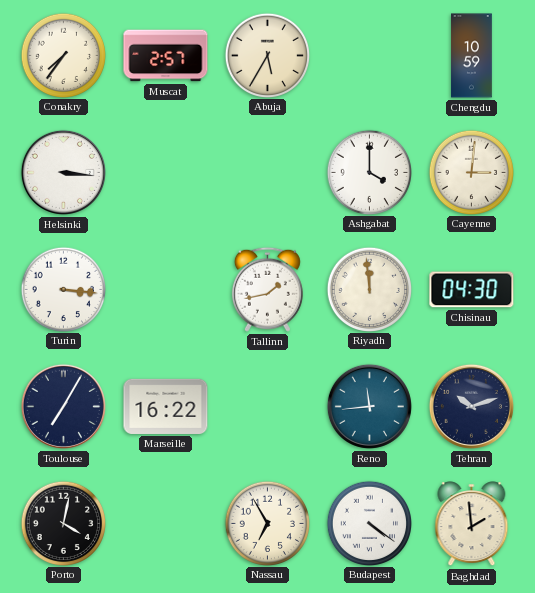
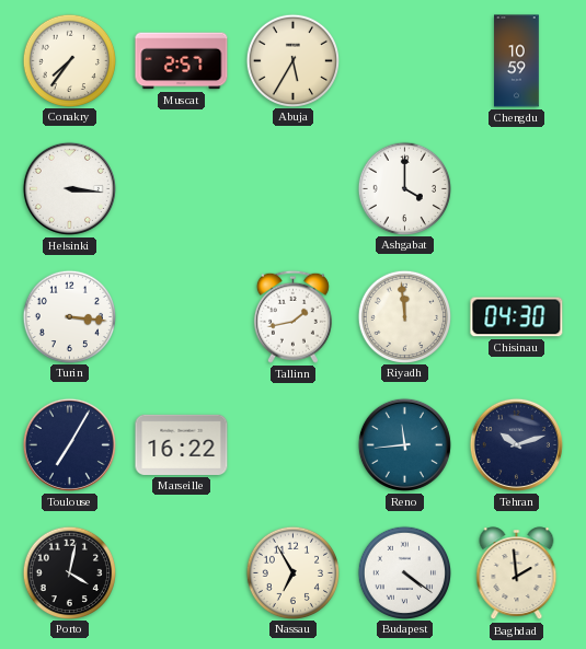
Cayenne: 3:01 -> none (471, 172)
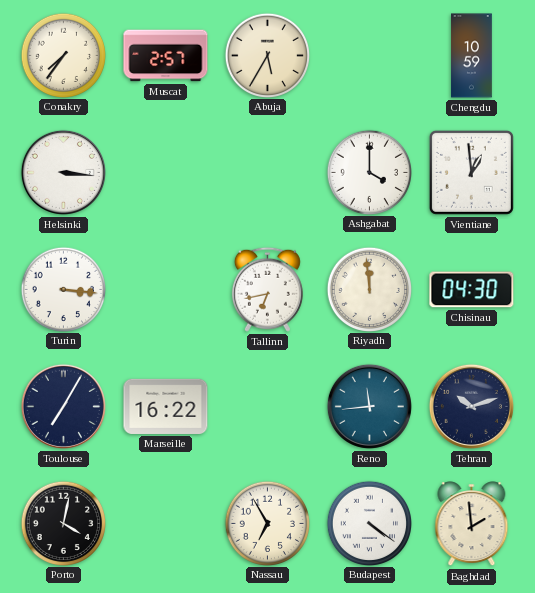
Vientiane: none -> 12:59 (471, 172)
Tallinn: 1:43 -> 6:43 (267, 289)
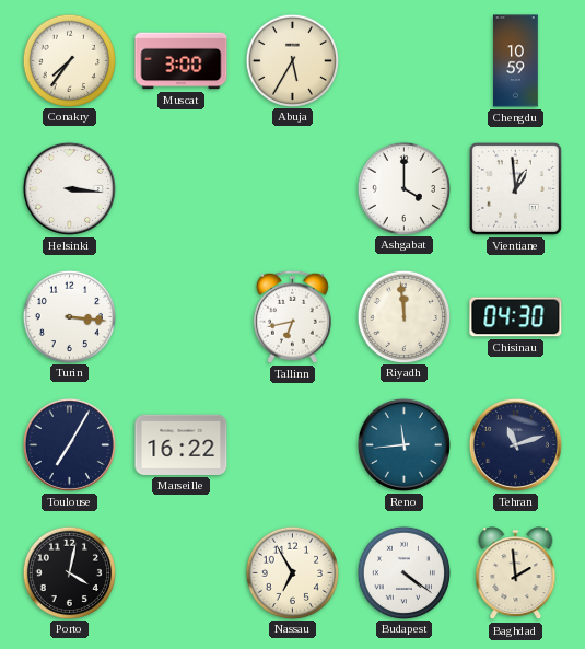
Muscat: 2:57 -> 3:00 (182, 61)
Tehran: 10:12 -> 11:12 (515, 444)
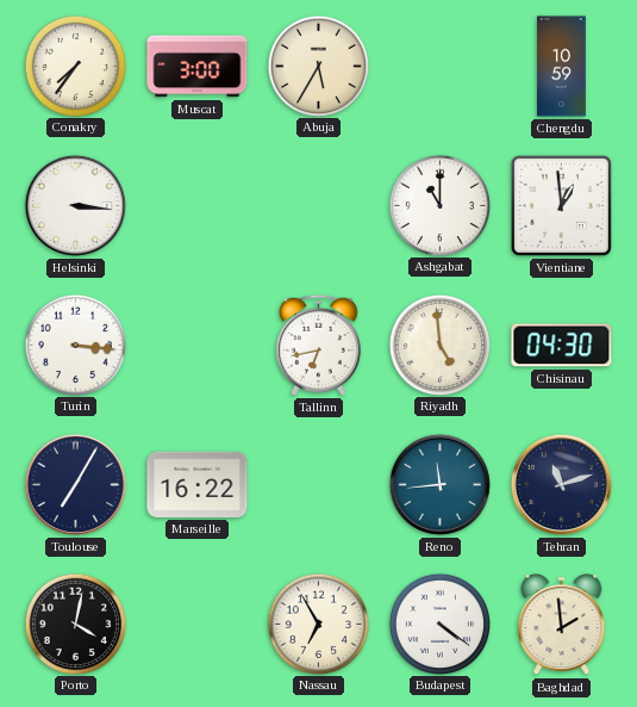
Ashgabat: 4:00 -> 11:00 (439, 205)
Riyadh: 11:59 -> 4:59 (439, 345)
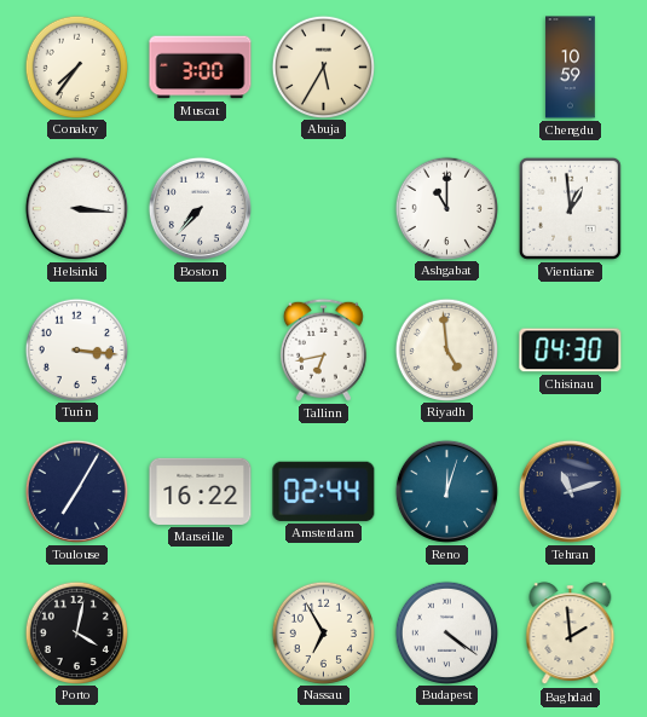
Boston: none -> 7:37 (200, 208)
Amsterdam: none -> 02:44 (324, 491)
Reno: 11:44 -> 12:03 (446, 491)
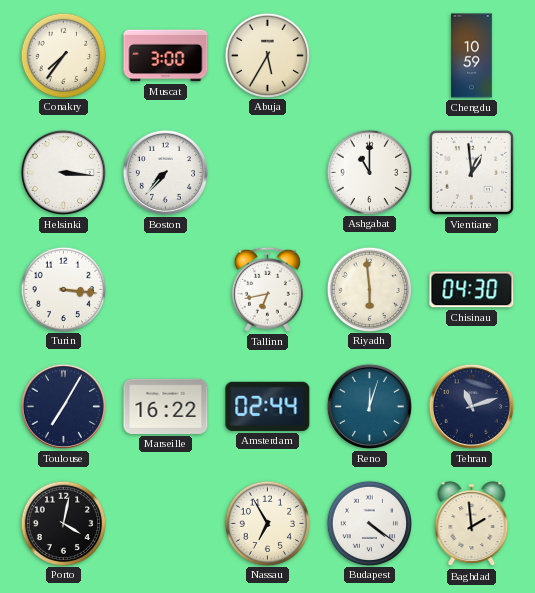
Riyadh: 4:59 -> 5:59 (369, 289)
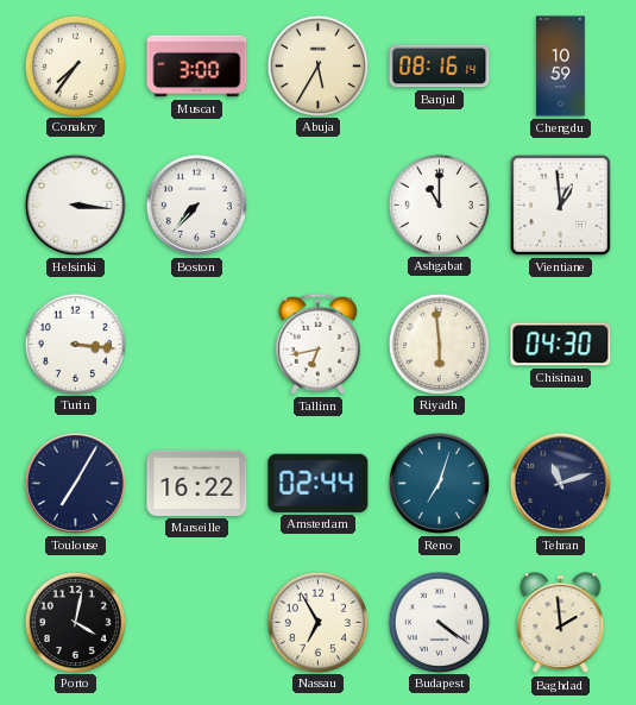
Banjul: none -> 08:16 (440, 67)
Reno: 12:03 -> 7:03 (439, 483)
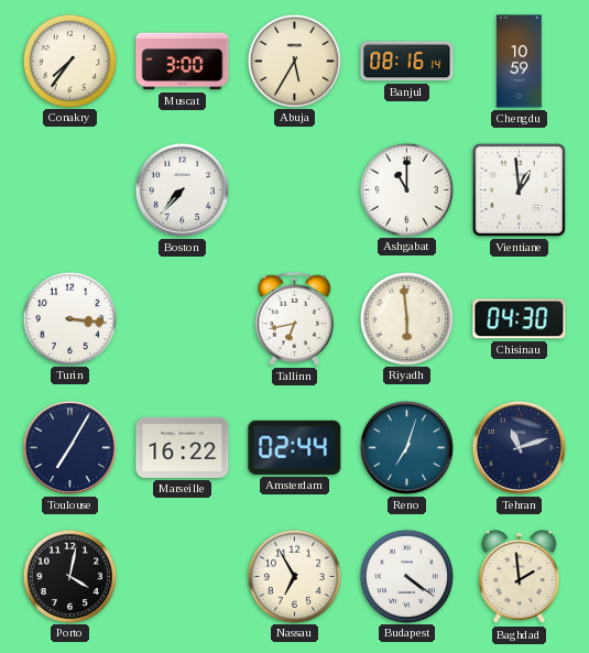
Helsinki: 3:16 -> none (75, 204)
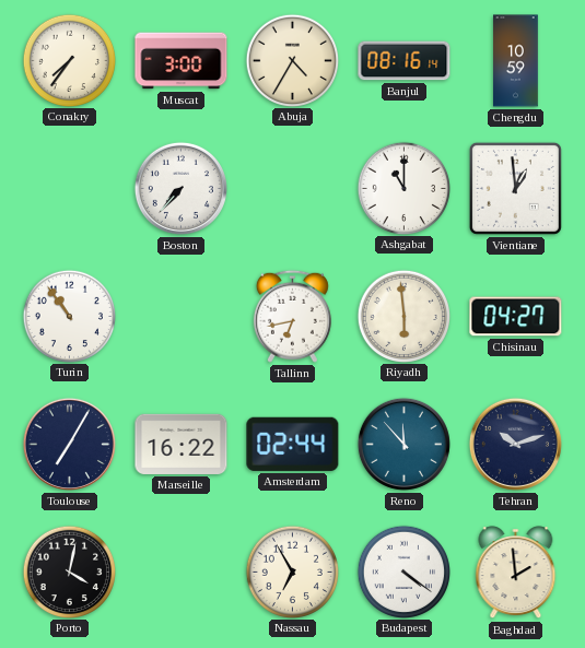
Abuja: 5:35 -> 4:35 (292, 60)
Turin: 3:16 -> 10:54 (69, 316)
Chisinau: 04:30 -> 04:27 (516, 317)
Reno: 7:03 -> 11:53 (403, 444)
Tehran: 11:12 -> 10:12 (515, 444)
